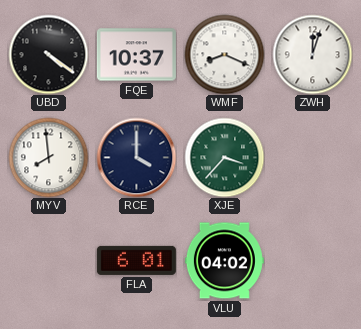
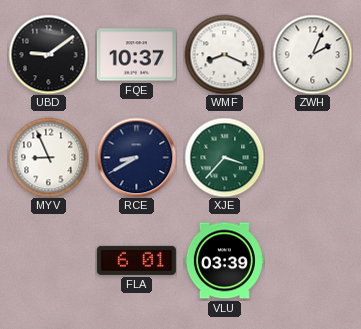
UBD: 4:21 -> 9:09 (48, 54)
ZWH: 12:03 -> 2:04 (312, 54)
MYV: 7:59 -> 8:56 (48, 157)
RCE: 4:00 -> 8:40 (136, 157)
VLU: 04:02 -> 03:39 (224, 261)
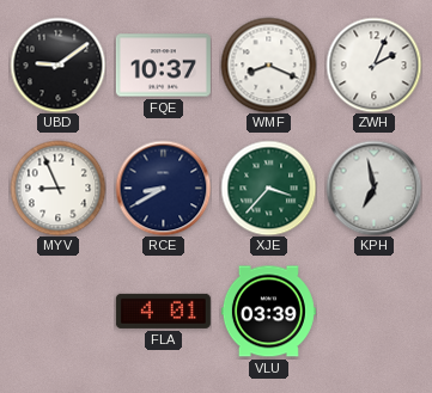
KPH: none -> 6:58 (373, 188)
FLA: 6:01 -> 4:01 (163, 311)
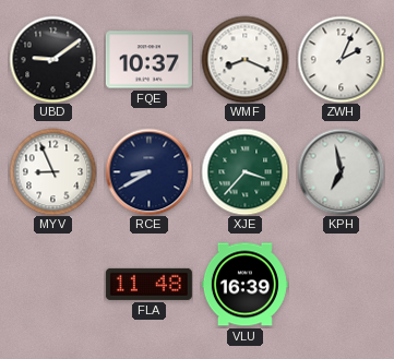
FLA: 4:01 -> 11:48 (148, 284)
VLU: 03:39 -> 16:39 (244, 285)
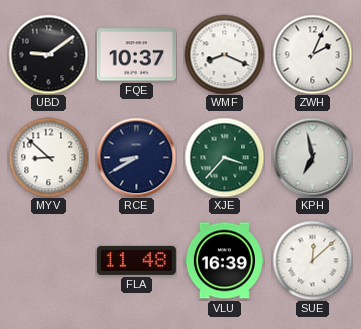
MYV: 8:56 -> 8:52 (48, 157)
SUE: none -> 12:08 (312, 260)
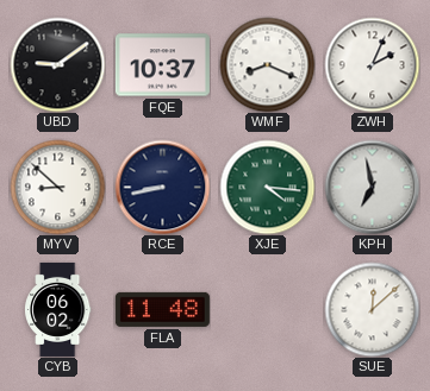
RCE: 8:40 -> 8:43 (162, 187)
XJE: 3:37 -> 4:16 (267, 187)
CYB: none -> 06:02 (58, 309)
VLU: 16:39 -> none (224, 261)
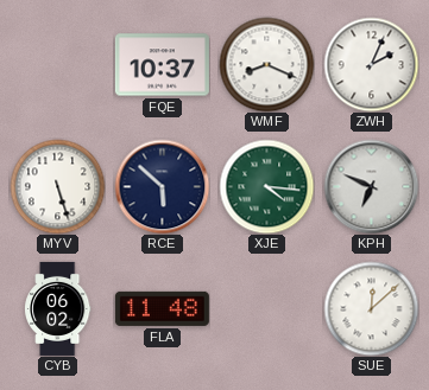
UBD: 9:09 -> none (57, 64)
MYV: 8:52 -> 5:27 (57, 186)
RCE: 8:43 -> 5:52 (162, 186)
KPH: 6:58 -> 6:49 (371, 186)
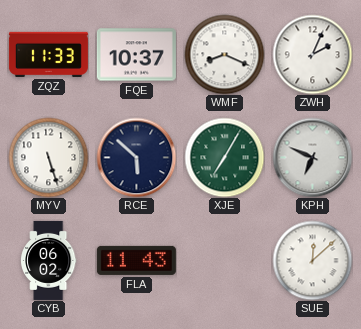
ZQZ: none -> 11:33 (48, 54)
XJE: 4:16 -> 7:05 (224, 157)
FLA: 11:48 -> 11:43 (136, 260)
